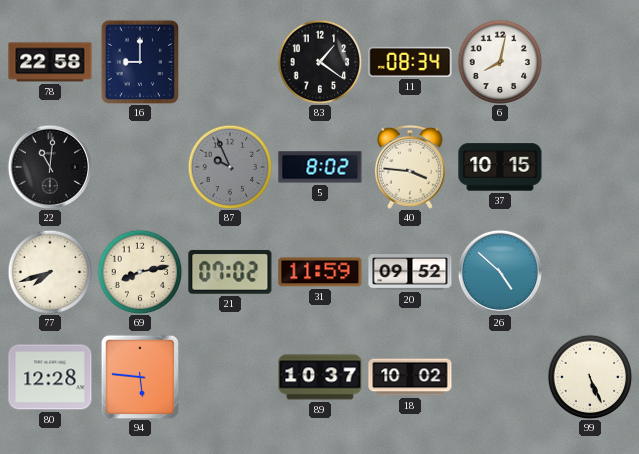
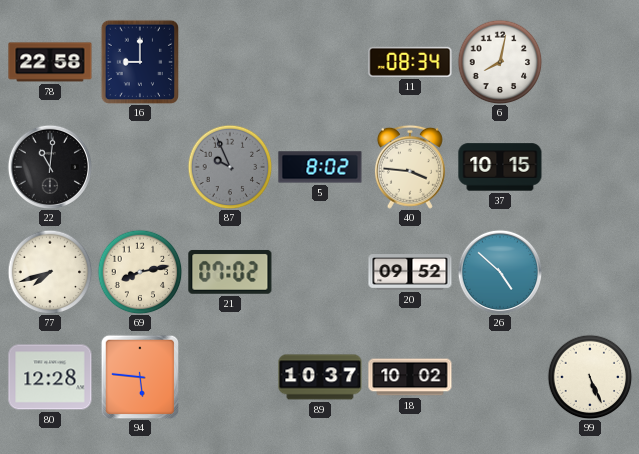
83: 1:21 -> none (320, 62)
31: 11:59 -> none (320, 272)
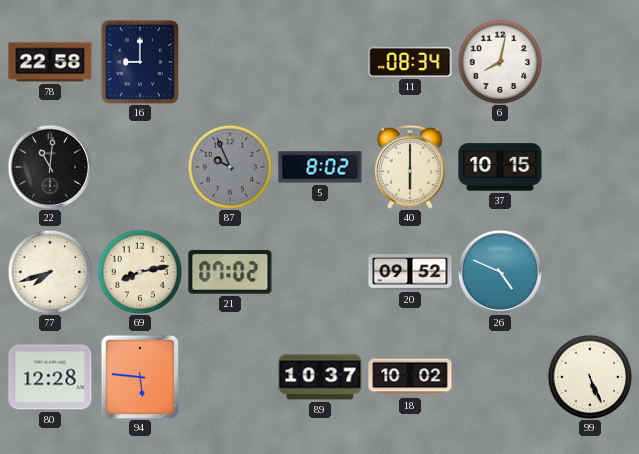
40: 3:46 -> 6:00 (410, 167)
26: 4:52 -> 4:49 (499, 271)
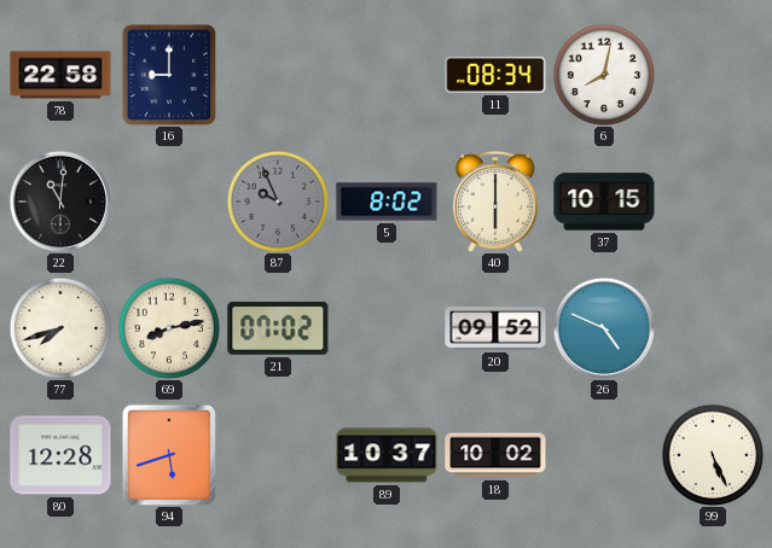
94: 5:46 -> 5:42 (169, 455)
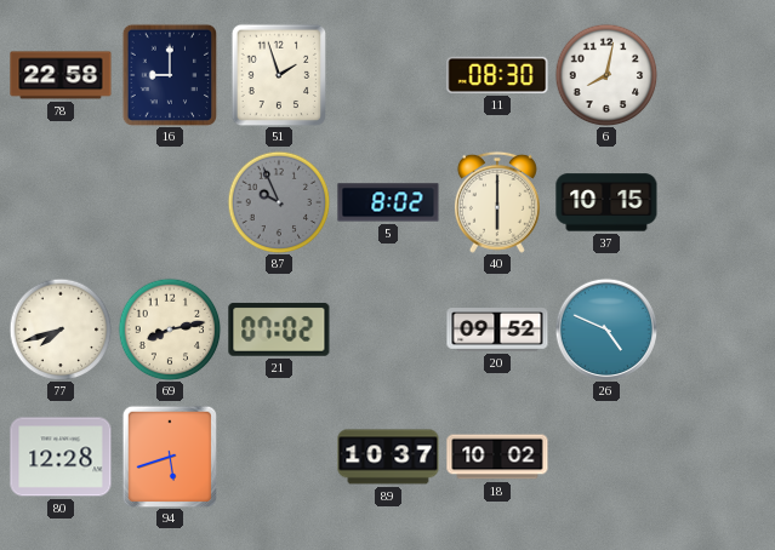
51: none -> 1:57 (279, 75)
11: 08:34 -> 08:30 (497, 75)
22: 11:01 -> none (59, 200)
99: 5:26 -> none (713, 455)
